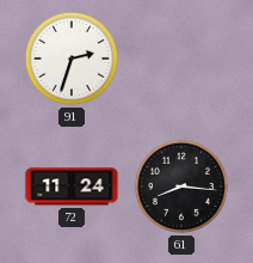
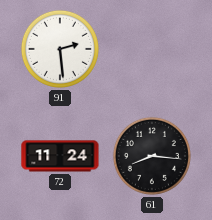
91: 2:33 -> 2:29 (60, 49)
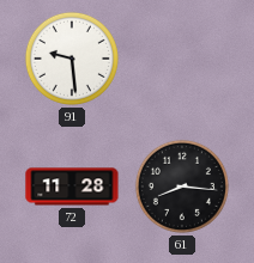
91: 2:29 -> 9:29 (72, 59)
72: 11:24 -> 11:28 (72, 186)
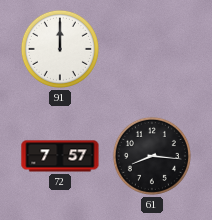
91: 9:29 -> 12:00 (60, 49)
72: 11:28 -> 7:57 (60, 156)
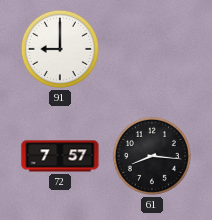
91: 12:00 -> 9:00 (60, 49)
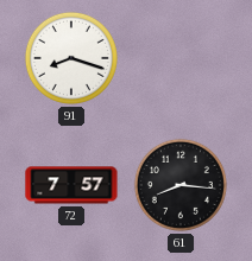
91: 9:00 -> 8:18 (71, 58)
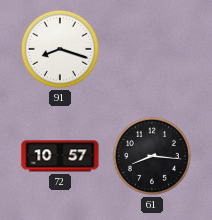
72: 7:57 -> 10:57 (60, 156)
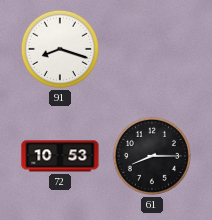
72: 10:57 -> 10:53 (60, 156)
61: 8:16 -> 8:15 (152, 156)
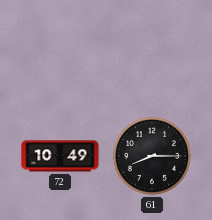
91: 8:18 -> none (60, 49)
72: 10:53 -> 10:49 (60, 156)
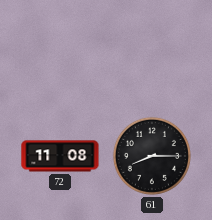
72: 10:49 -> 11:08 (60, 156)
